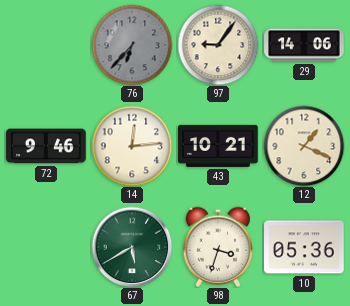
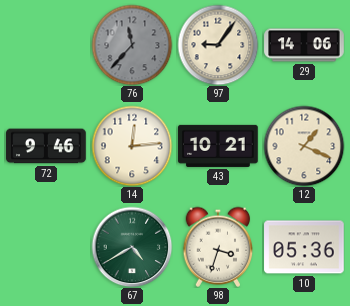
76: 6:37 -> 11:37 (132, 45)
67: 5:40 -> 4:40 (132, 247)
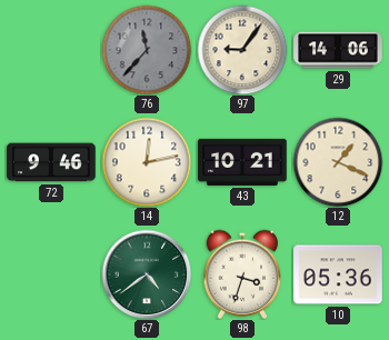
14: 12:14 -> 12:13 (147, 162)
67: 4:40 -> 4:39 (147, 274)
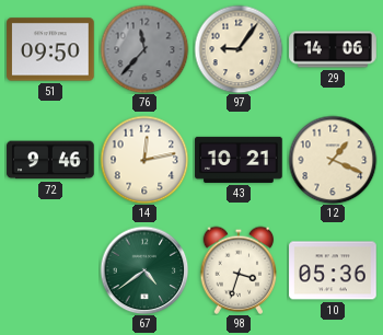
51: none -> 09:50 (50, 49)
